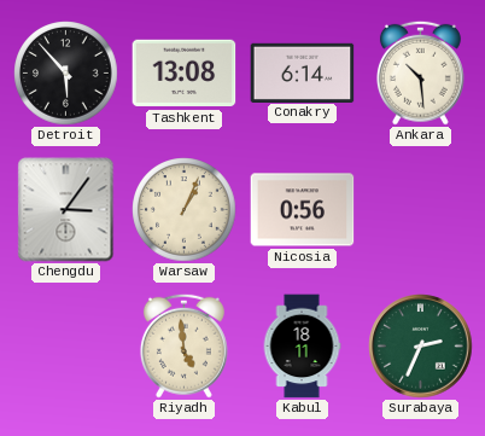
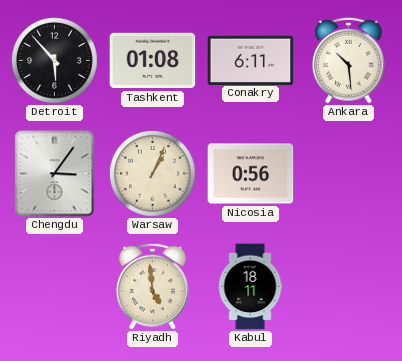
Tashkent: 13:08 -> 01:08 (153, 61)
Conakry: 6:14 -> 6:11 (251, 60)
Surabaya: 2:34 -> none (421, 347)
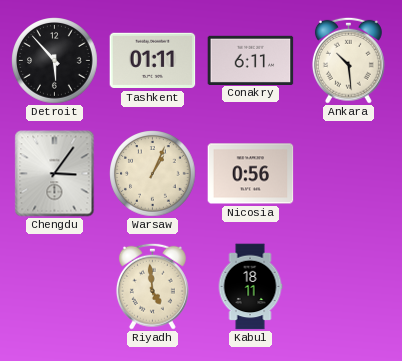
Tashkent: 01:08 -> 01:11 (153, 61)
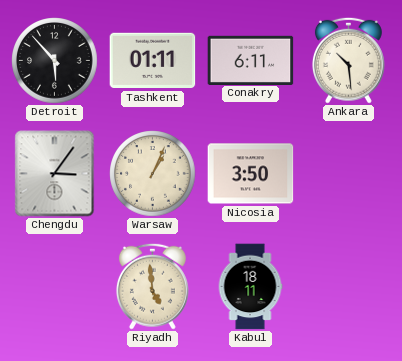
Nicosia: 0:56 -> 3:50 (251, 174)
